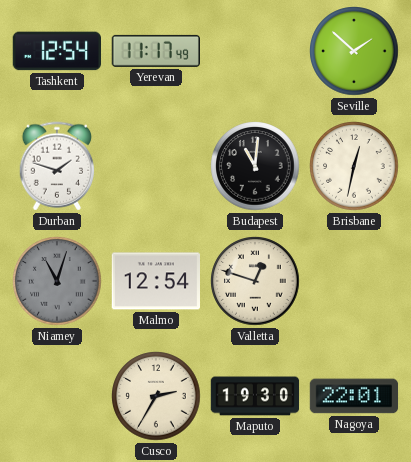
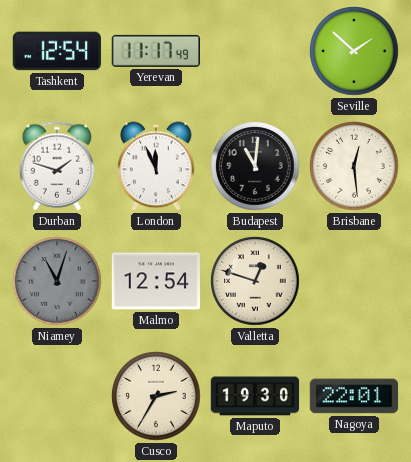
London: none -> 11:56 (156, 166)
Brisbane: 12:32 -> 12:29 (354, 166)
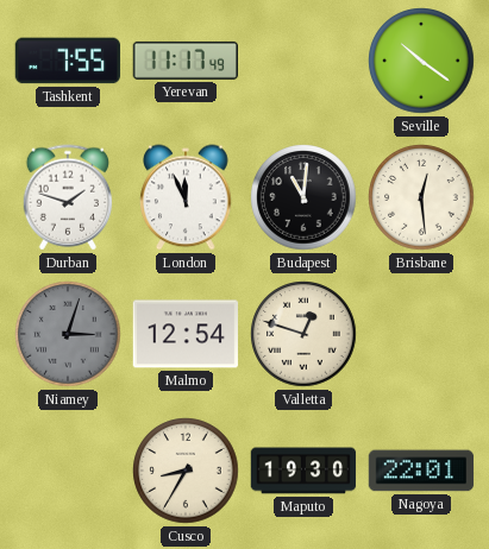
Tashkent: 12:54 -> 7:55 (67, 61)
Seville: 1:52 -> 10:21 (421, 61)
Niamey: 11:03 -> 3:03 (68, 334)
Cusco: 2:35 -> 8:35 (186, 471)
